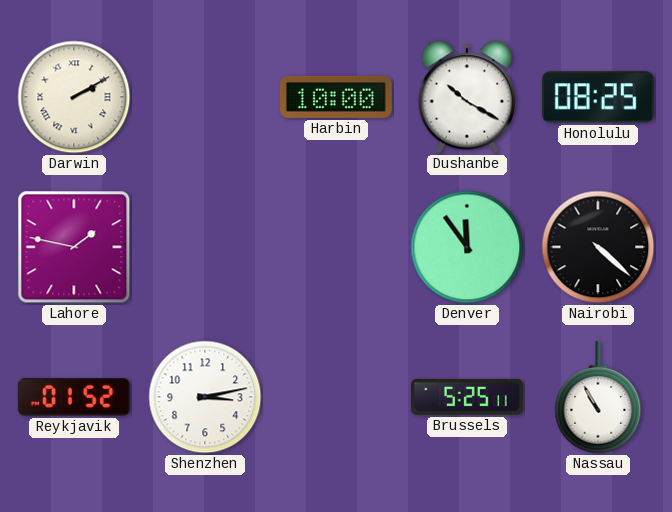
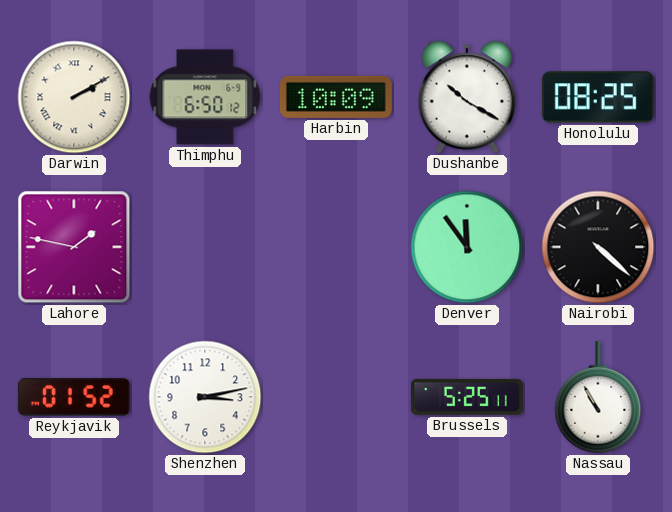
Thimphu: none -> 6:50 (205, 97)
Harbin: 10:00 -> 10:09 (336, 97)
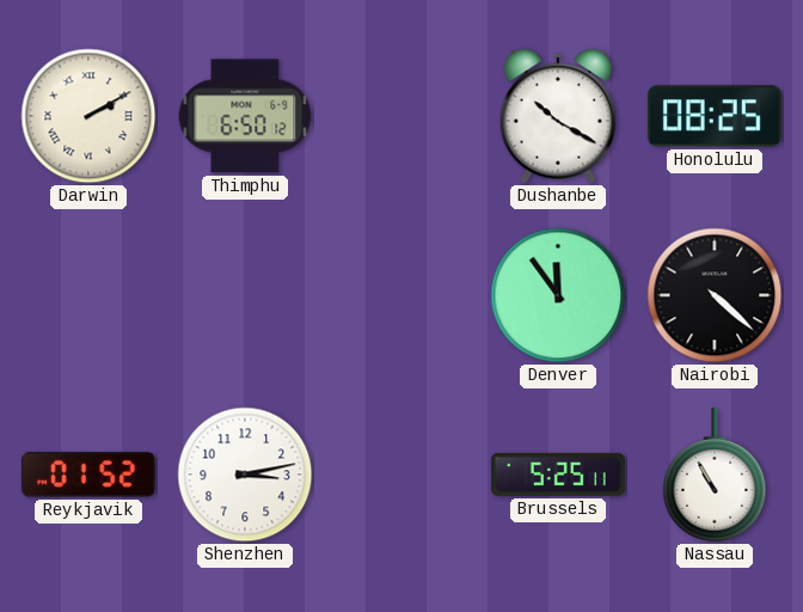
Harbin: 10:09 -> none (336, 97)
Lahore: 1:47 -> none (74, 247)
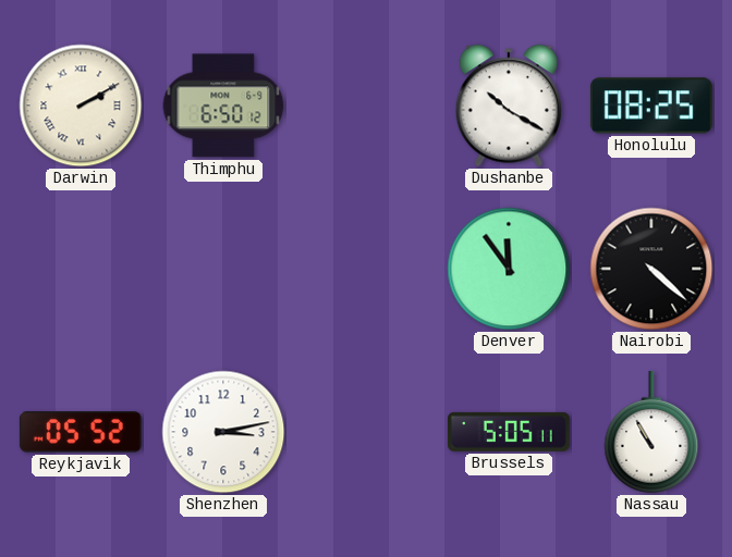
Reykjavik: 01:52 -> 05:52 (81, 433)
Brussels: 5:25 -> 5:05 (509, 432)
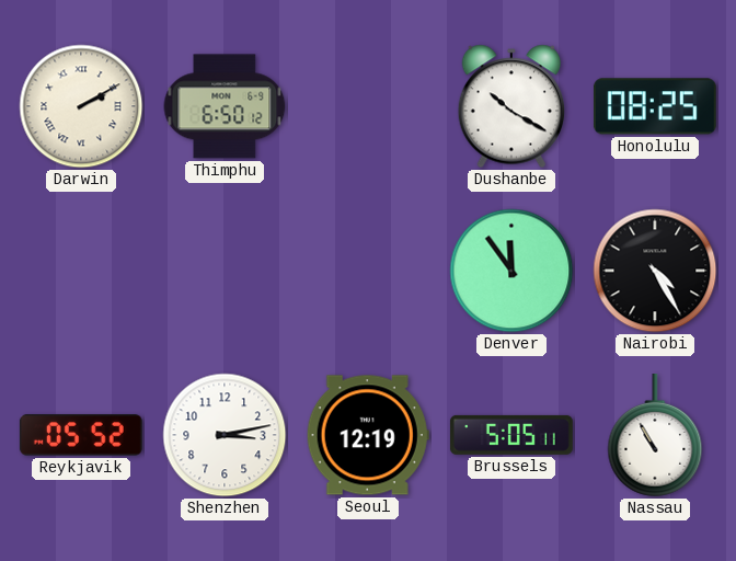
Nairobi: 4:22 -> 4:25 (655, 271)
Seoul: none -> 12:19 (368, 435)
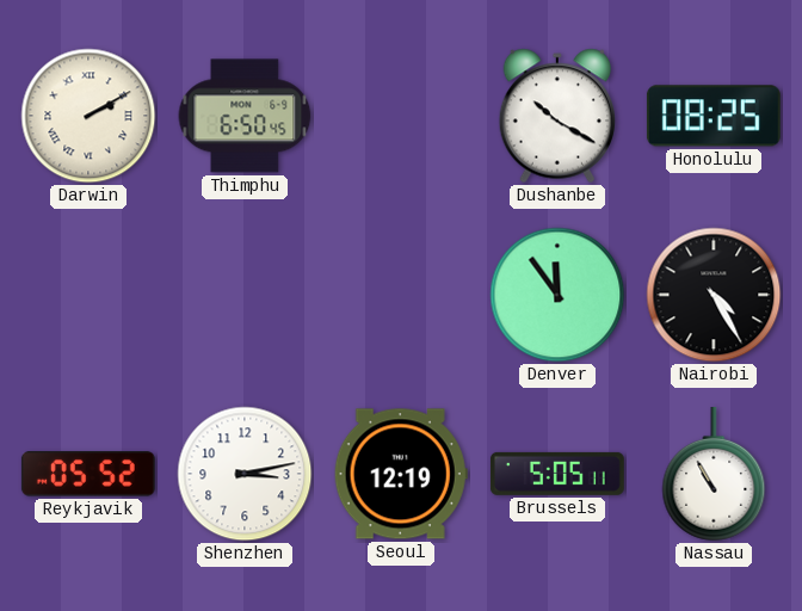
Thimphu: 6:50:12 -> 6:50:45 (245, 116)
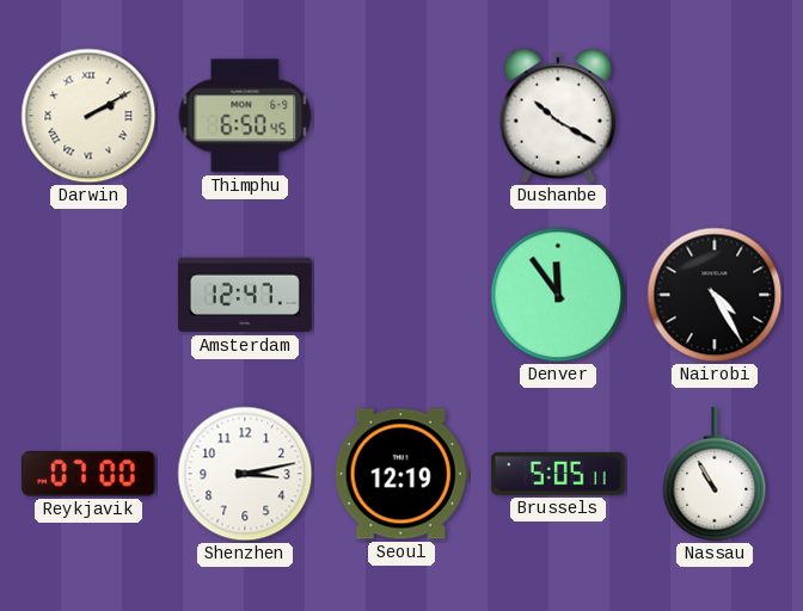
Honolulu: 08:25 -> none (714, 116)
Amsterdam: none -> 12:47 (245, 295)
Reykjavik: 05:52 -> 07:00 (88, 475)
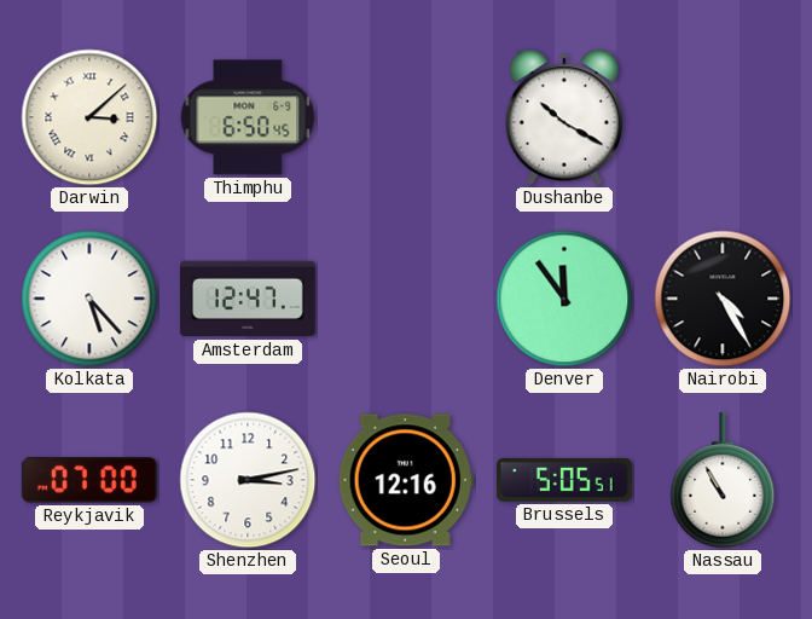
Darwin: 2:10 -> 3:08 (89, 117)
Kolkata: none -> 5:23 (89, 299)
Seoul: 12:19 -> 12:16 (406, 480)
Brussels: 5:05:11 -> 5:05:51 (564, 480)
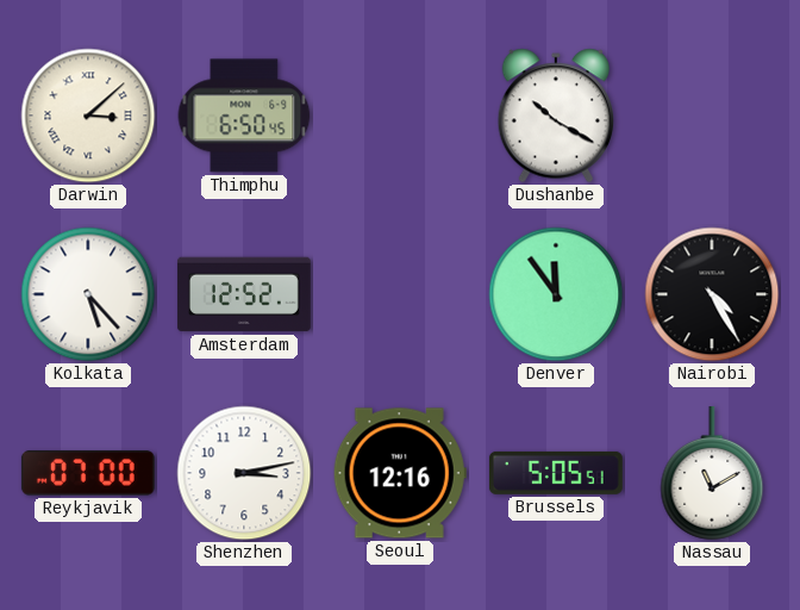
Amsterdam: 12:47 -> 12:52 (244, 294)
Nassau: 10:55 -> 11:10 (712, 473)
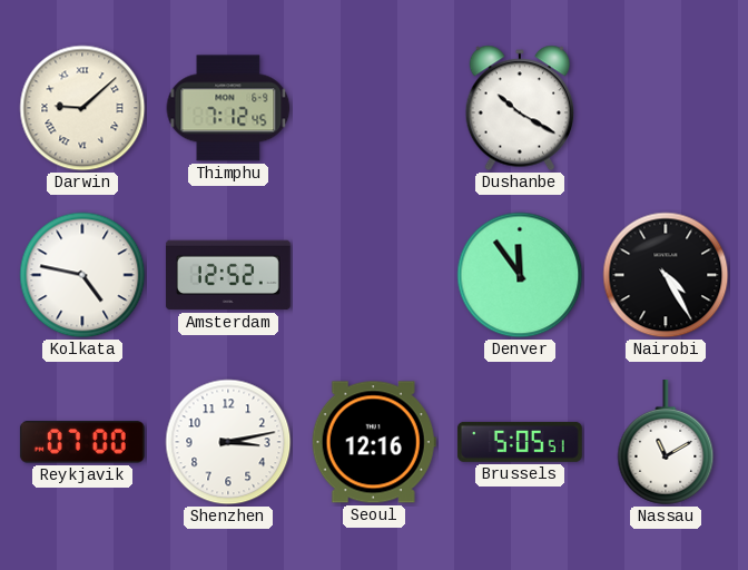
Darwin: 3:08 -> 9:08 (82, 108)
Thimphu: 6:50 -> 7:12 (228, 108)
Kolkata: 5:23 -> 4:47 (82, 275)
